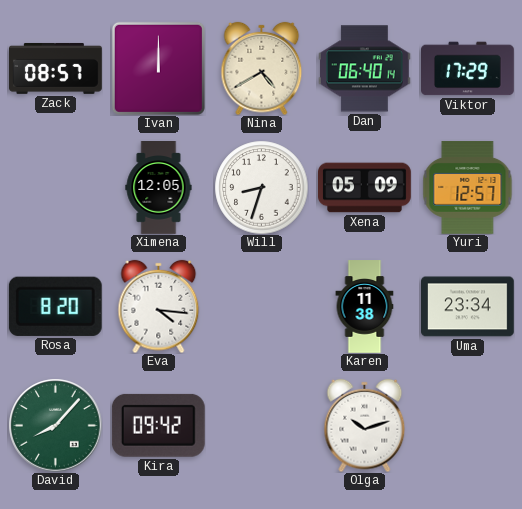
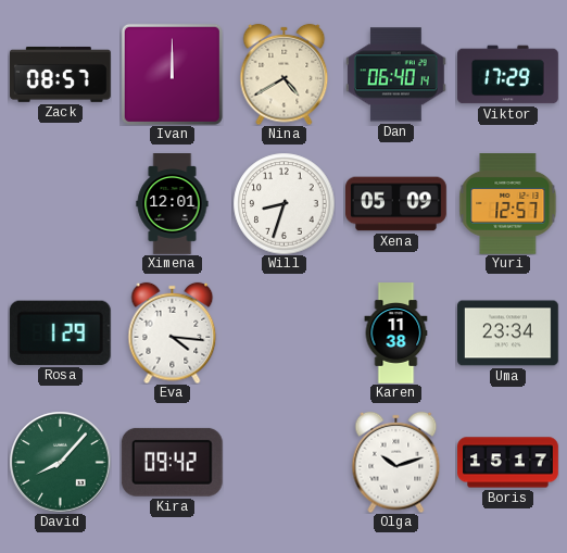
Ximena: 12:05 -> 12:01 (173, 204)
Rosa: 8:20 -> 1:29 (60, 332)
Boris: none -> 15:17 (508, 463)
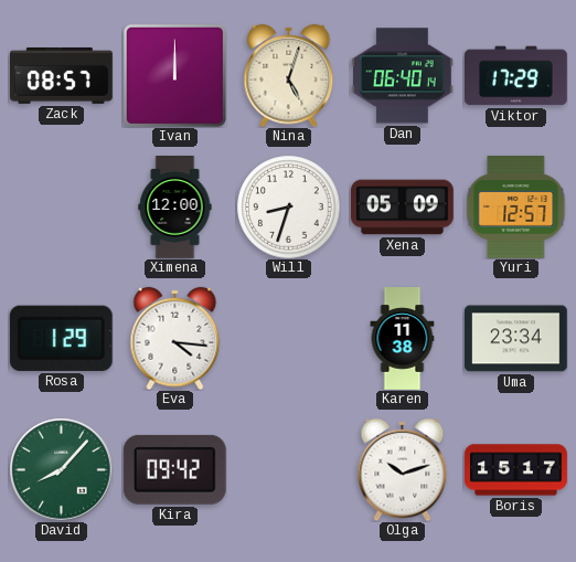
Nina: 4:40 -> 5:03 (289, 75)
Ximena: 12:01 -> 12:00 (175, 208)
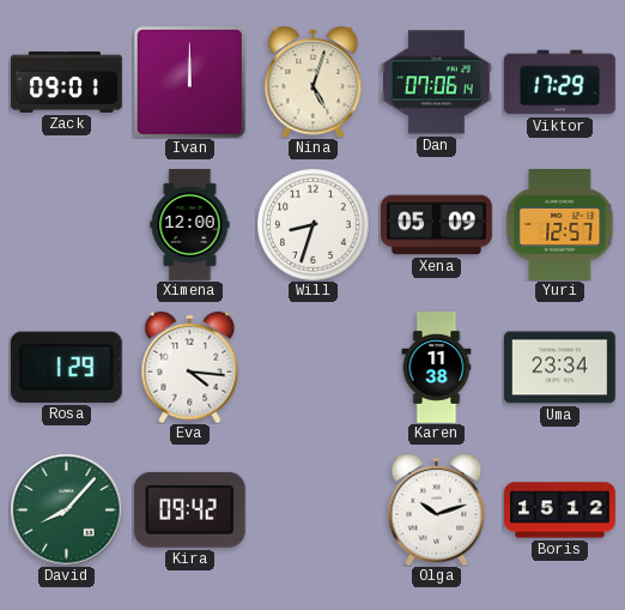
Zack: 08:57 -> 09:01 (67, 83)
Dan: 06:40 -> 07:06 (436, 83)
Boris: 15:17 -> 15:12 (560, 511)
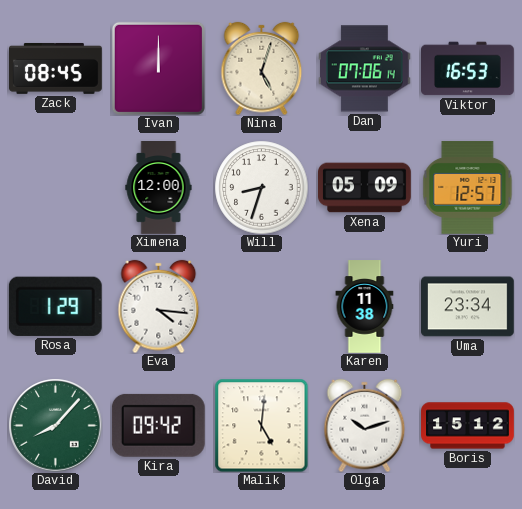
Zack: 09:01 -> 08:45 (56, 69)
Viktor: 17:29 -> 16:53 (468, 69)
Malik: none -> 5:01 (261, 425)
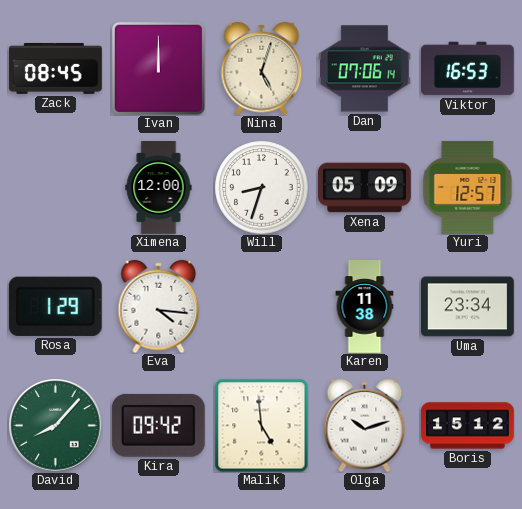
Malik: 5:01 -> 4:59 (261, 425)
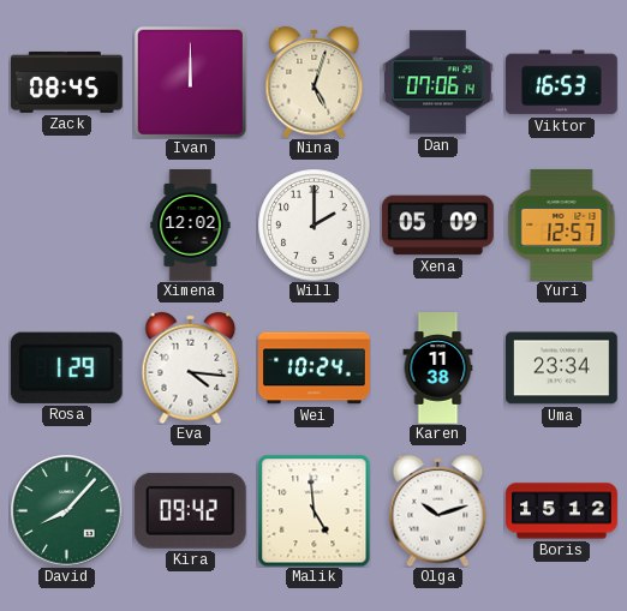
Ximena: 12:00 -> 12:02 (191, 226)
Will: 8:33 -> 2:00 (313, 224)
Wei: none -> 10:24 (315, 369)
